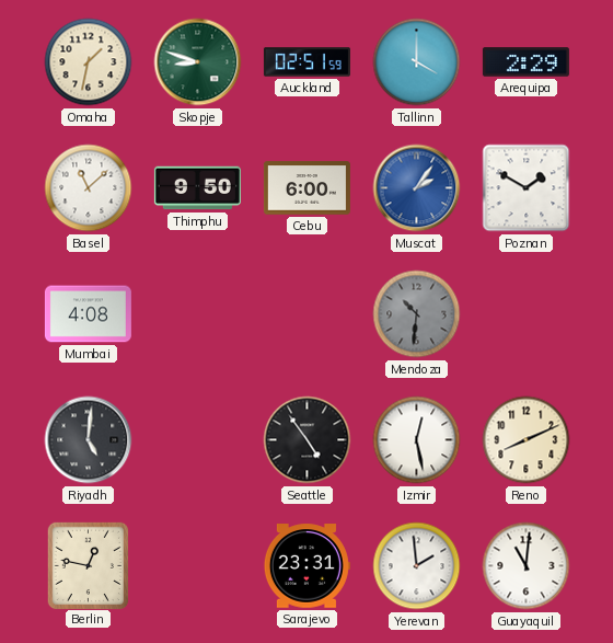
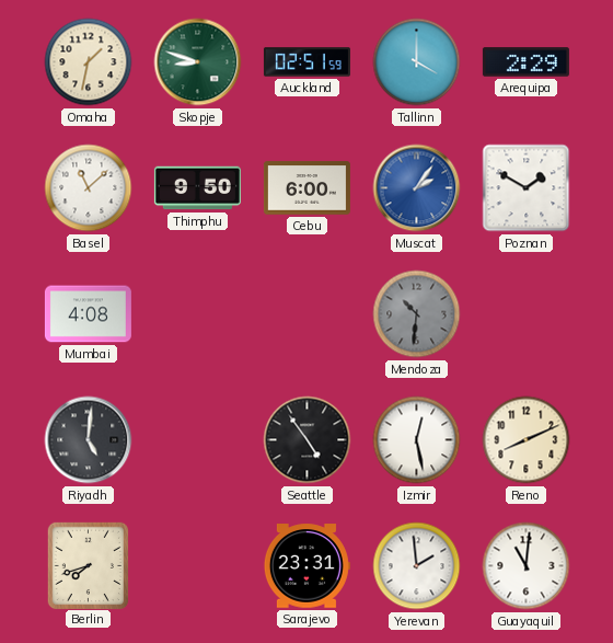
Berlin: 12:47 -> 7:42 (88, 565)
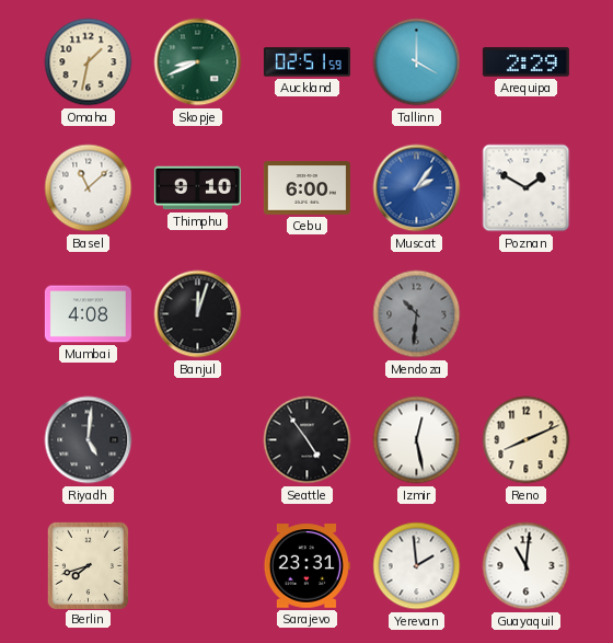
Skopje: 8:48 -> 8:41 (198, 62)
Thimphu: 9:50 -> 9:10 (197, 188)
Banjul: none -> 12:03 (198, 314)
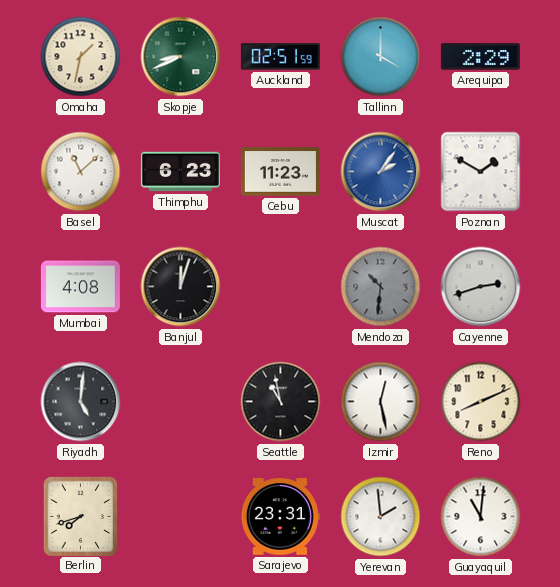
Thimphu: 9:10 -> 6:23 (180, 172)
Cebu: 6:00 -> 11:23 (280, 172)
Cayenne: none -> 2:42 (481, 287)
Seattle: 4:54 -> 10:58 (281, 402)
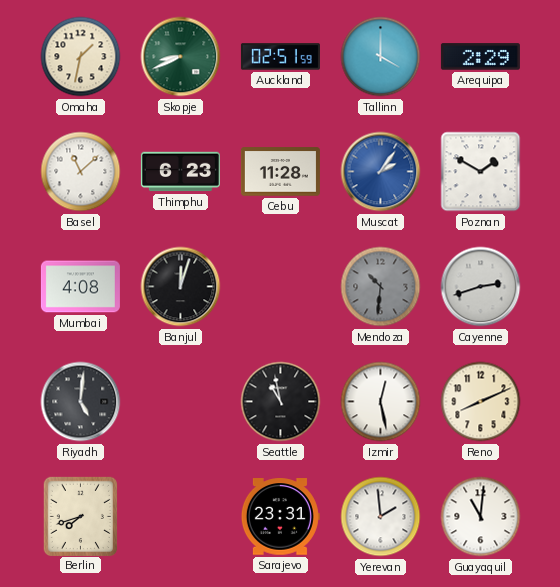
Cebu: 11:23 -> 11:28 (280, 172)
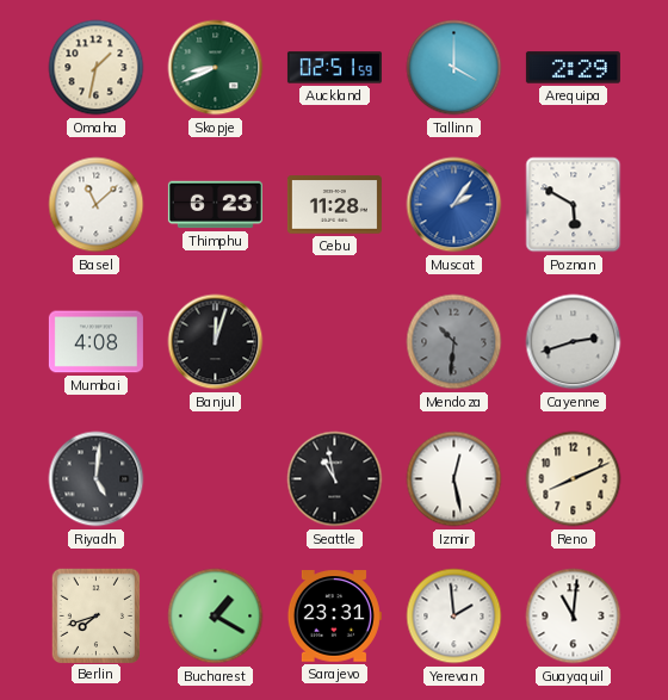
Poznan: 1:50 -> 5:50 (574, 205)
Bucharest: none -> 1:20 (216, 617)
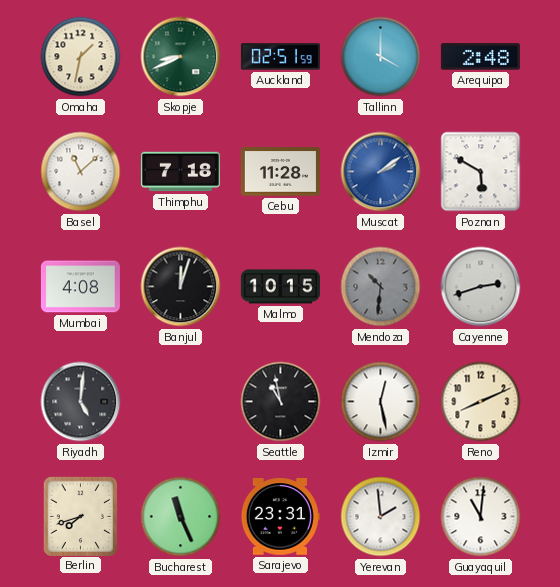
Arequipa: 2:29 -> 2:48 (480, 57)
Thimphu: 6:23 -> 7:18 (180, 172)
Muscat: 2:06 -> 2:09 (381, 172)
Malmo: none -> 10:15 (280, 287)
Bucharest: 1:20 -> 11:26 (181, 517)
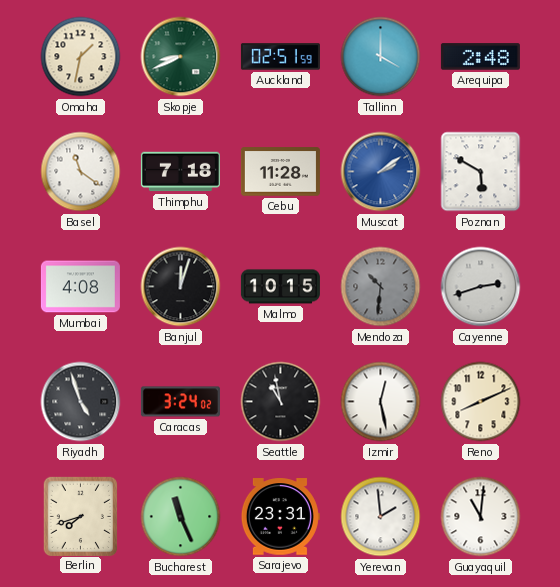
Basel: 11:08 -> 11:21 (81, 172)
Riyadh: 5:01 -> 4:57 (81, 402)
Caracas: none -> 3:24 (180, 402)
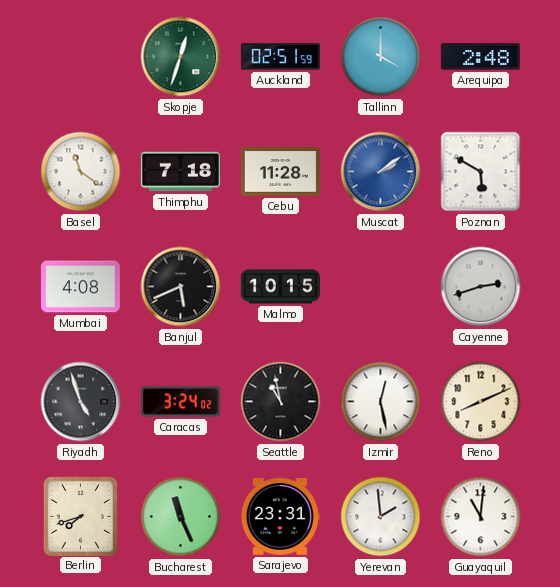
Omaha: 1:32 -> none (81, 57)
Skopje: 8:41 -> 12:33 (181, 57)
Banjul: 12:03 -> 5:41 (181, 287)
Mendoza: 10:31 -> none (381, 287)
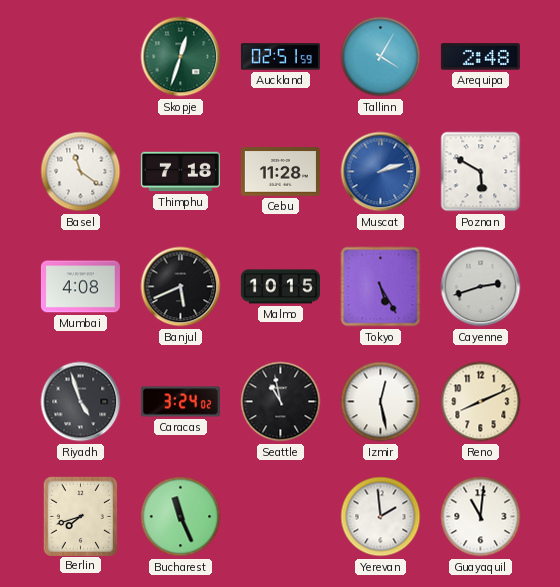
Tallinn: 4:00 -> 4:05 (381, 57)
Muscat: 2:09 -> 2:12 (381, 172)
Tokyo: none -> 5:25 (381, 287)
Sarajevo: 23:31 -> none (280, 517)
